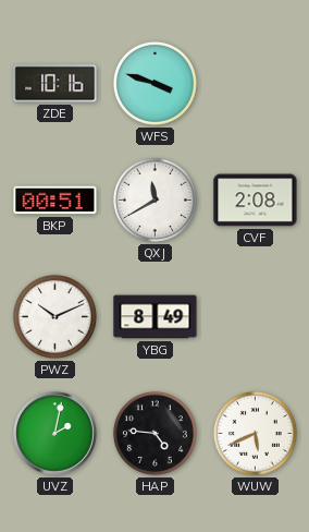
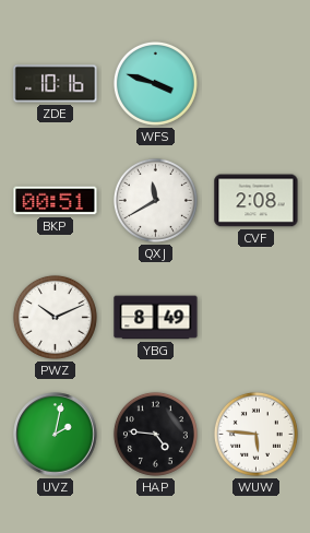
WUW: 5:41 -> 5:46 (255, 434)
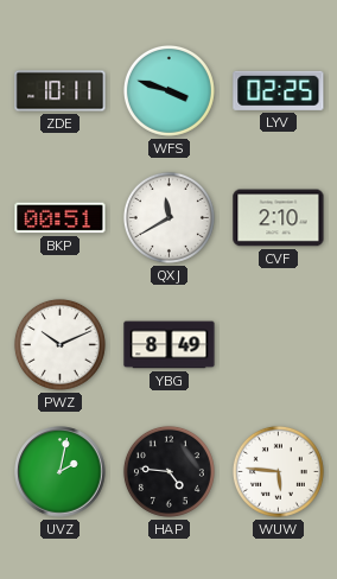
ZDE: 10:16 -> 10:11 (61, 91)
LYV: none -> 02:25 (279, 90)
CVF: 2:08 -> 2:10 (279, 218)
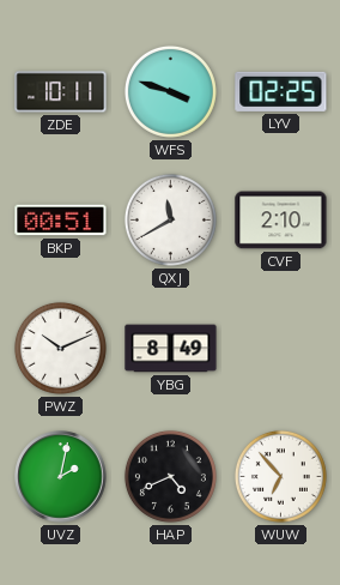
HAP: 4:46 -> 4:41 (170, 476)
WUW: 5:46 -> 6:53 (280, 476)
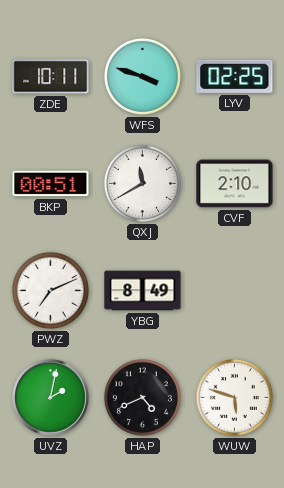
PWZ: 10:11 -> 7:11 (50, 290)
WUW: 6:53 -> 5:48 (234, 397)
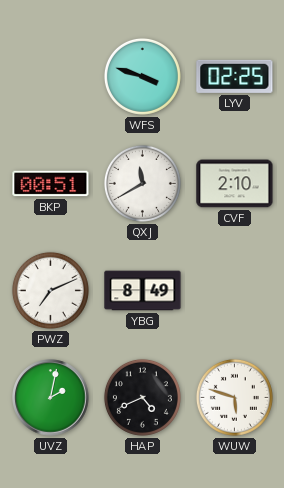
ZDE: 10:11 -> none (51, 77)
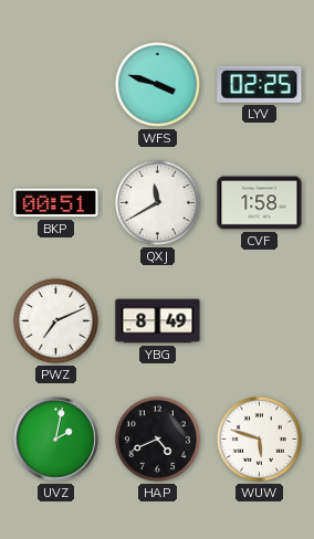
CVF: 2:10 -> 1:58 (260, 203)
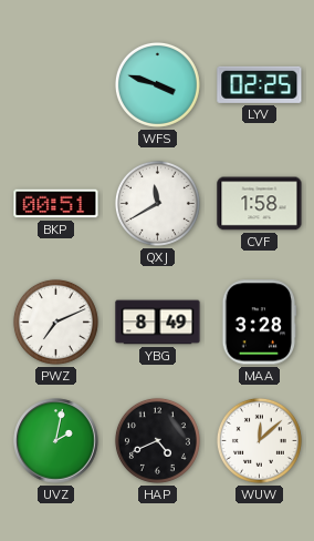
MAA: none -> 3:28 (260, 323)
WUW: 5:48 -> 12:08 (259, 440)
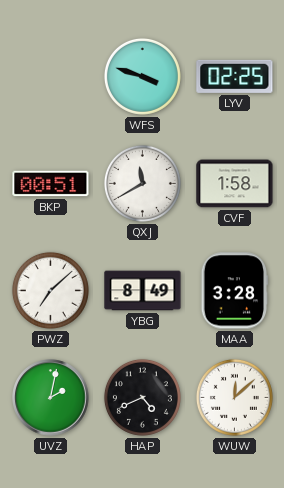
PWZ: 7:11 -> 7:08 (50, 290)
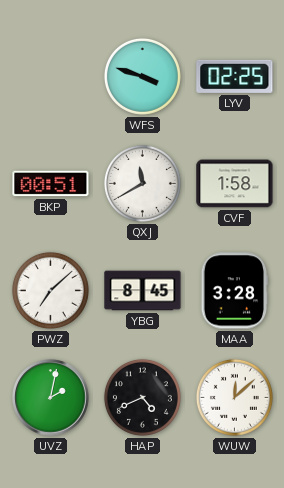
YBG: 8:49 -> 8:45 (143, 291)
